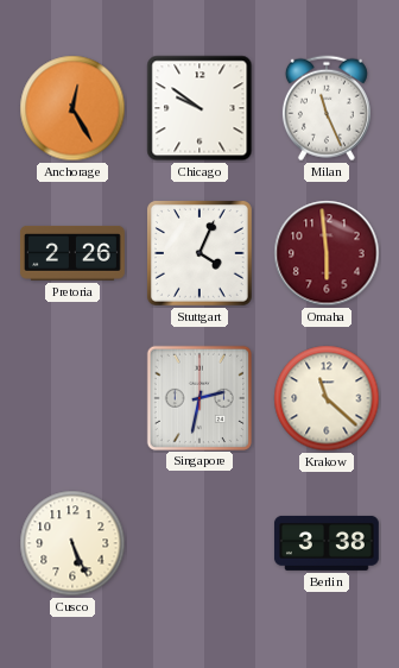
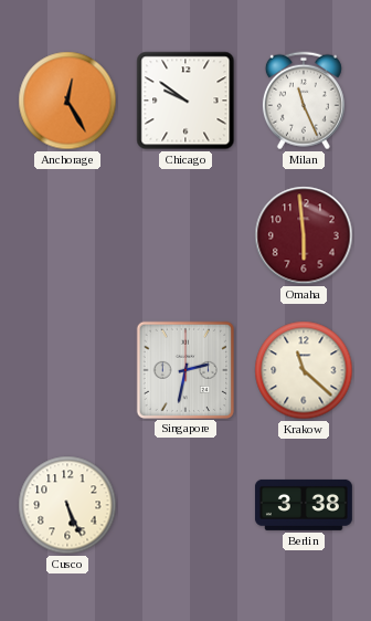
Pretoria: 2:26 -> none (72, 253)
Stuttgart: 4:04 -> none (199, 253)
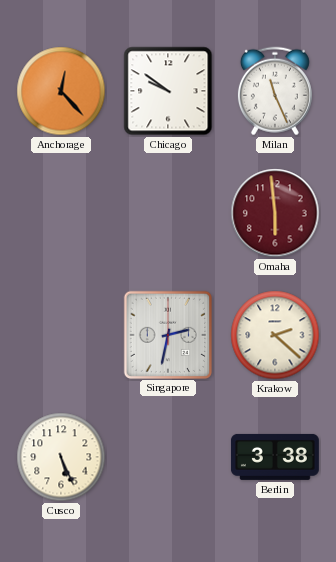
Anchorage: 12:25 -> 12:23 (61, 91)
Krakow: 11:22 -> 2:22 (275, 335)
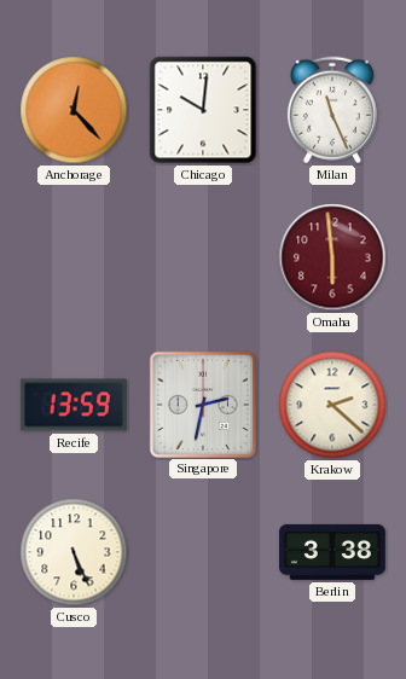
Chicago: 9:51 -> 10:01 (203, 110)
Recife: none -> 13:59 (74, 405)
